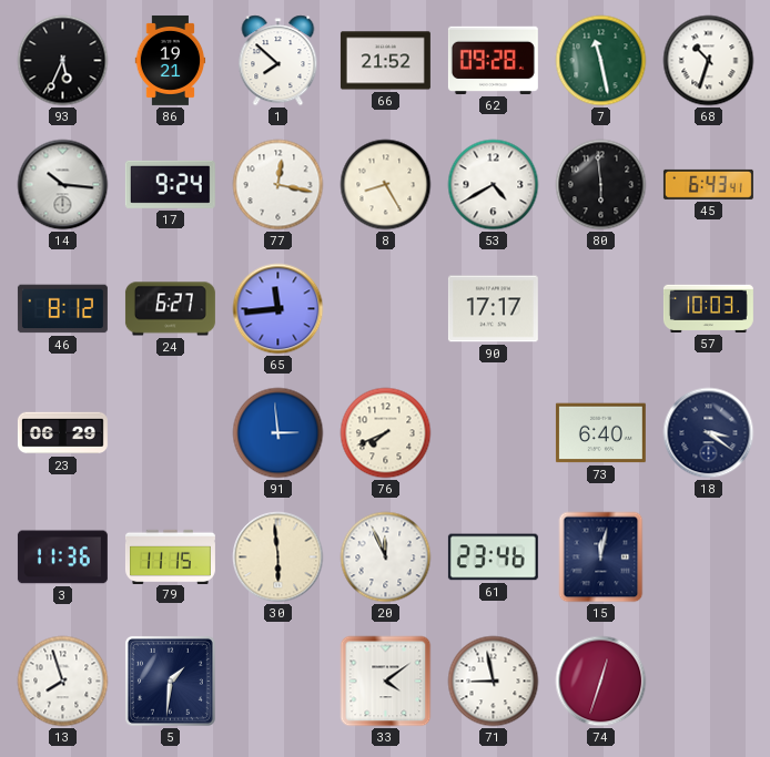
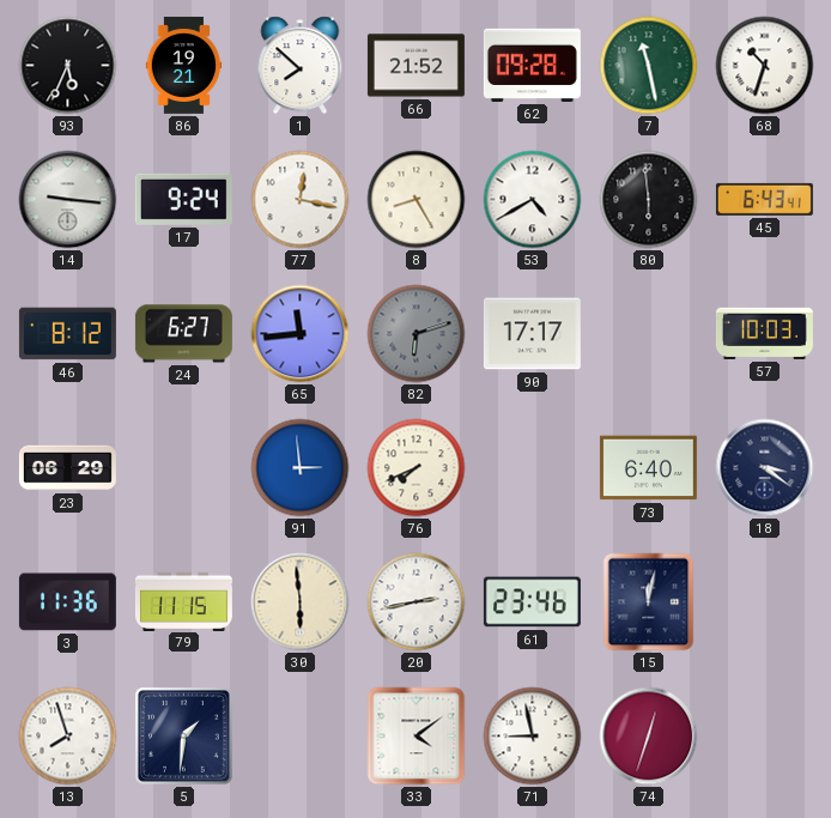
14: 10:16 -> 9:16 (68, 200)
82: none -> 6:12 (417, 334)
20: 11:56 -> 2:43 (417, 602)
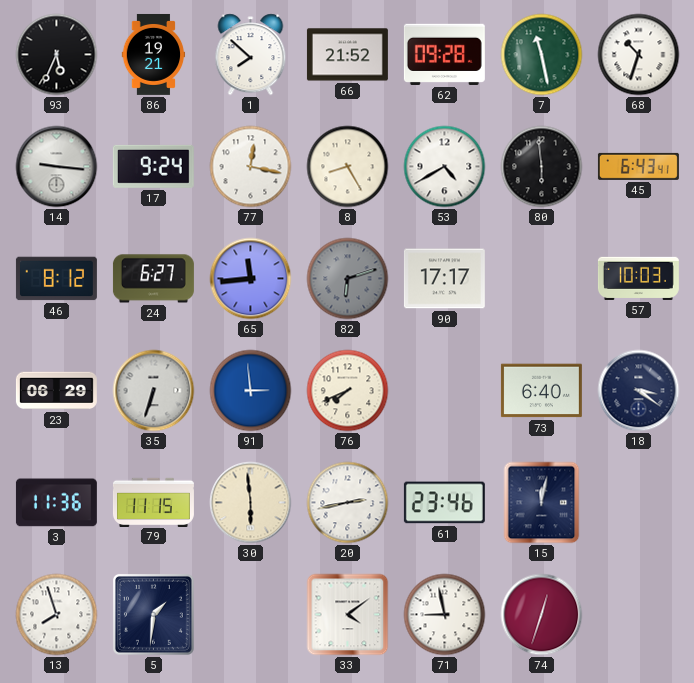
35: none -> 6:33 (154, 391)
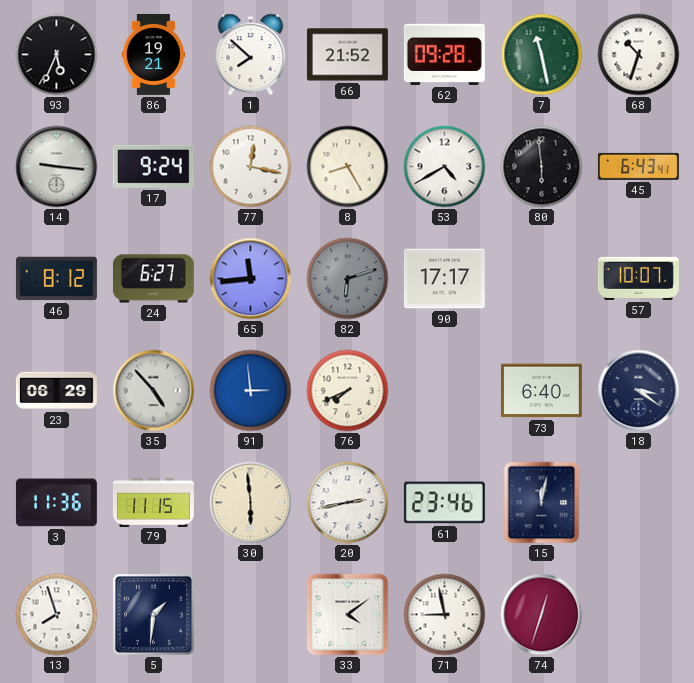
57: 10:03 -> 10:07 (638, 278)
35: 6:33 -> 4:53 (154, 391)
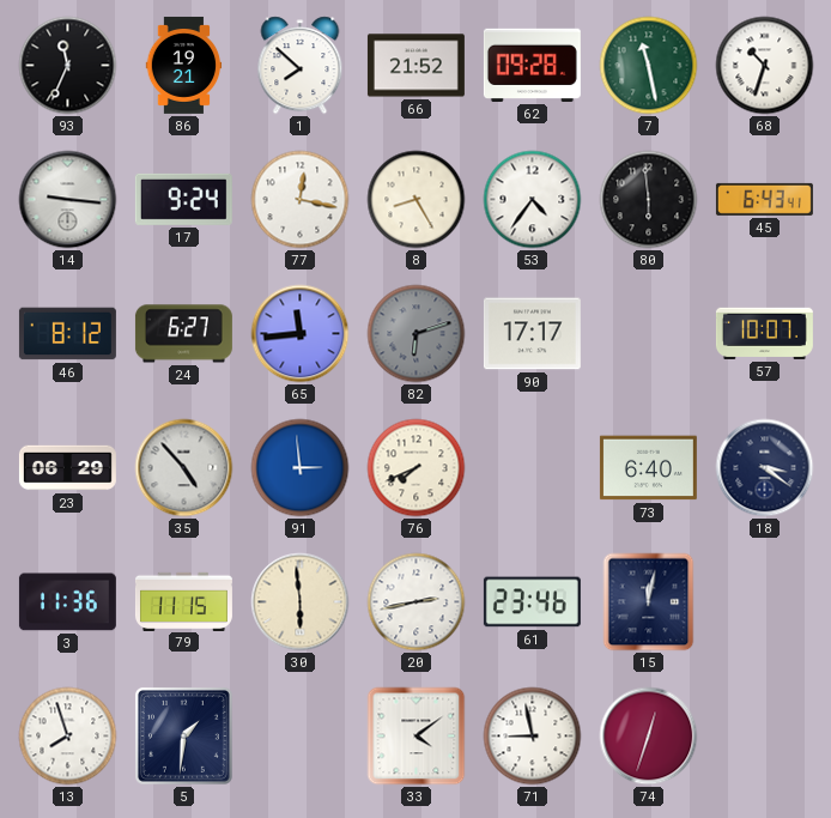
93: 5:34 -> 11:34 (68, 66)
53: 4:40 -> 4:36 (533, 200)
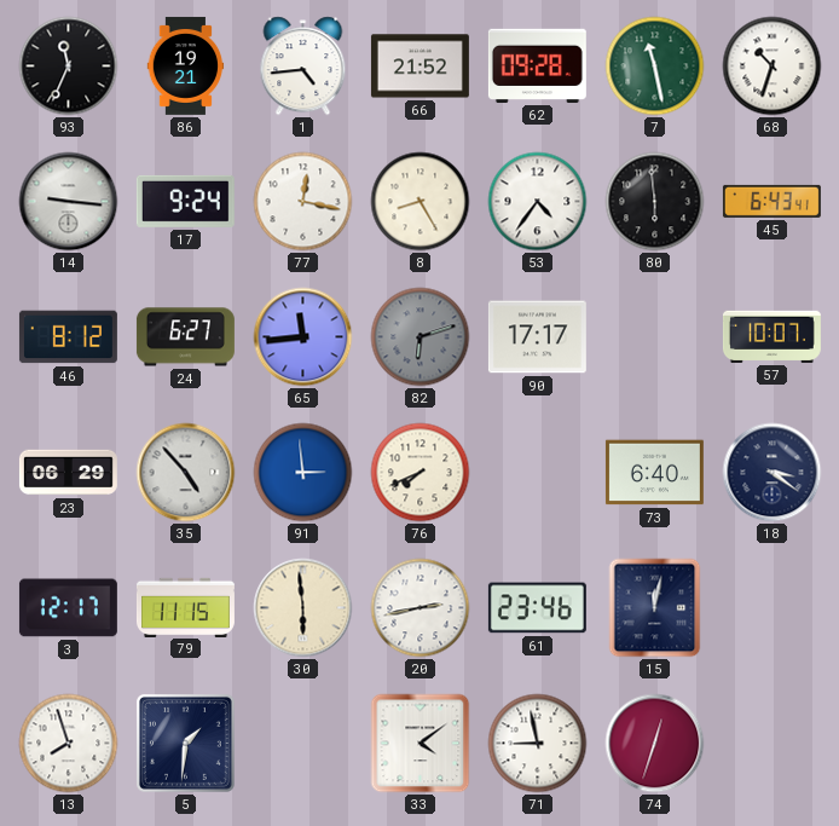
1: 7:52 -> 4:44 (303, 67)
3: 11:36 -> 12:17 (68, 608)
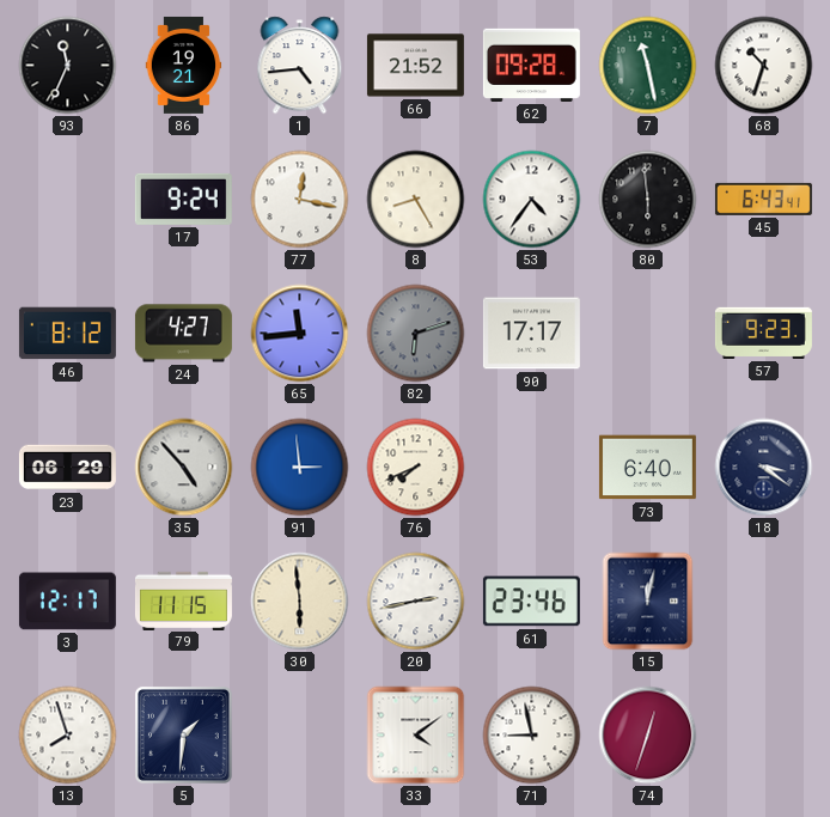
14: 9:16 -> none (69, 202)
24: 6:27 -> 4:27 (183, 334)
57: 10:07 -> 9:23 (763, 333)
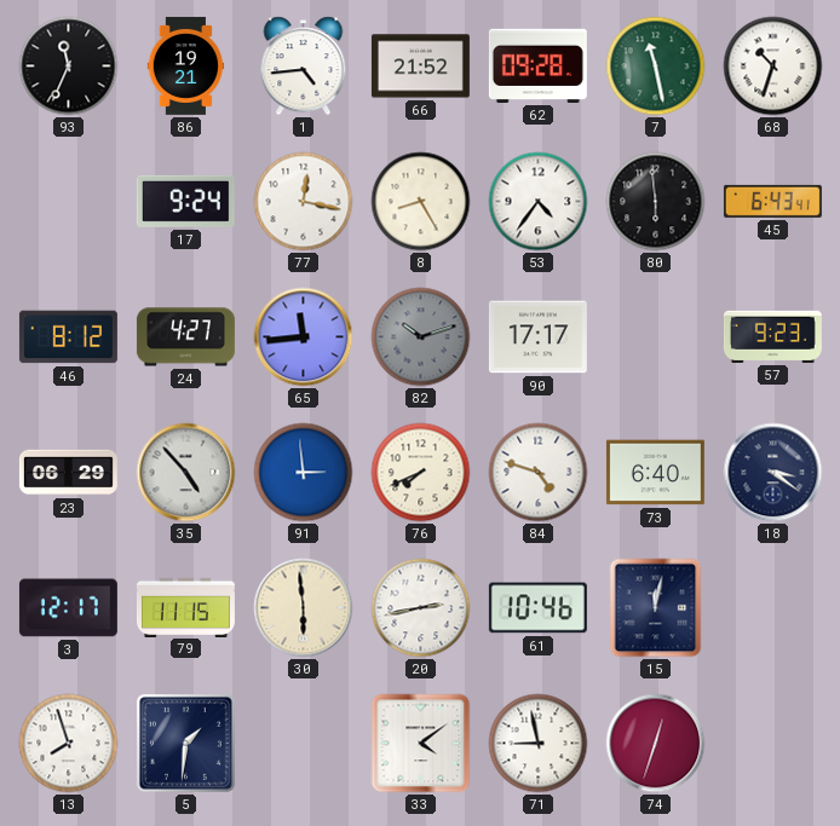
82: 6:12 -> 10:12 (421, 337)
84: none -> 4:48 (539, 473)
61: 23:46 -> 10:46 (537, 608)
